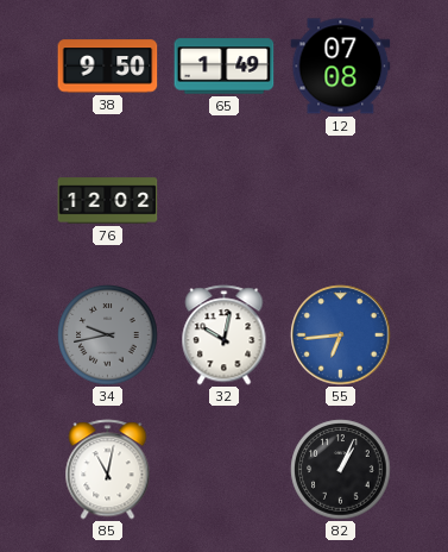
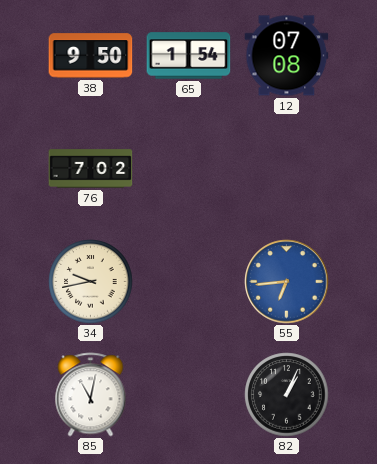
65: 1:49 -> 1:54 (189, 56)
76: 12:02 -> 7:02 (91, 169)
34 dial: grey -> cream (91, 282)
32: 10:02 -> none (225, 335)
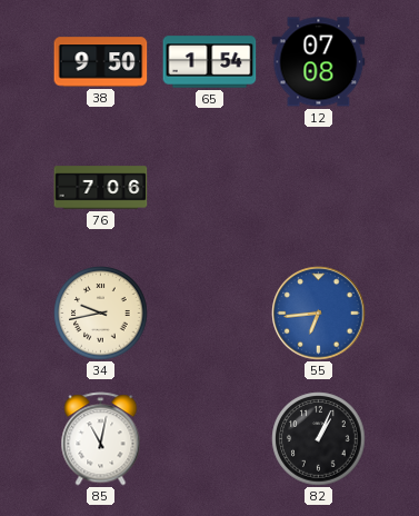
76: 7:02 -> 7:06 (101, 188)
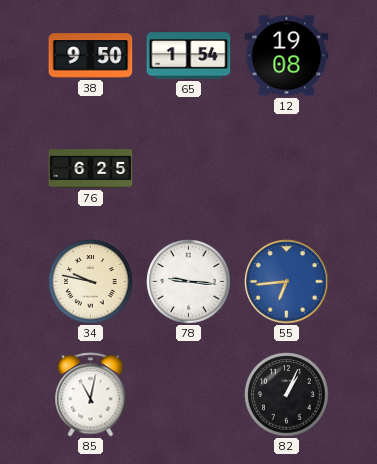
12: 07:08 -> 19:08 (287, 56)
76: 7:06 -> 6:25 (91, 169)
34: 9:43 -> 9:47 (91, 282)
78: none -> 9:16 (189, 282)
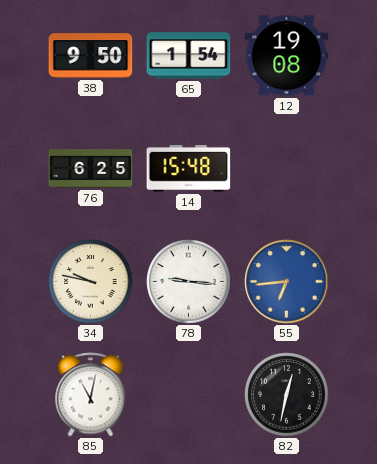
14: none -> 15:48 (189, 168)
82: 1:04 -> 12:32 (287, 395)
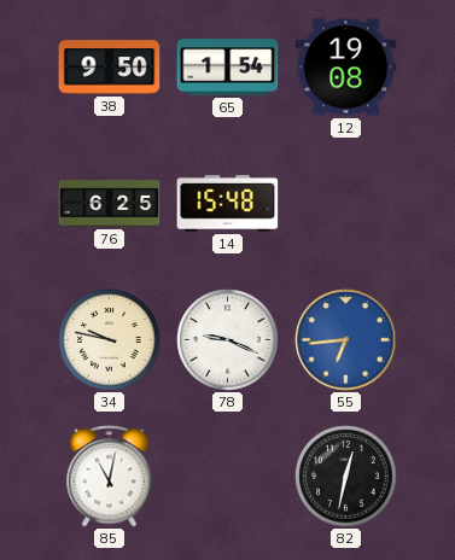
78: 9:16 -> 9:19 (228, 340)
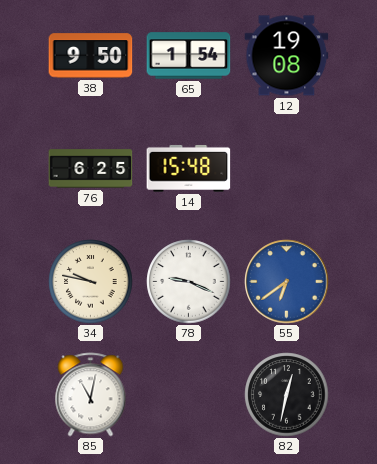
55: 6:44 -> 6:39 (287, 282)
